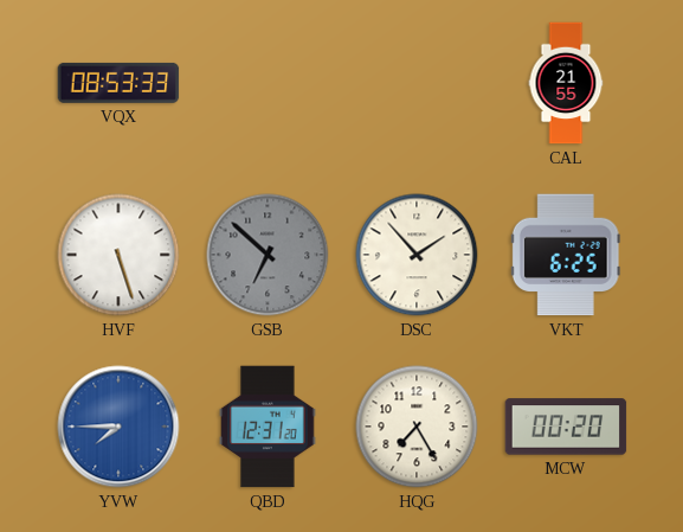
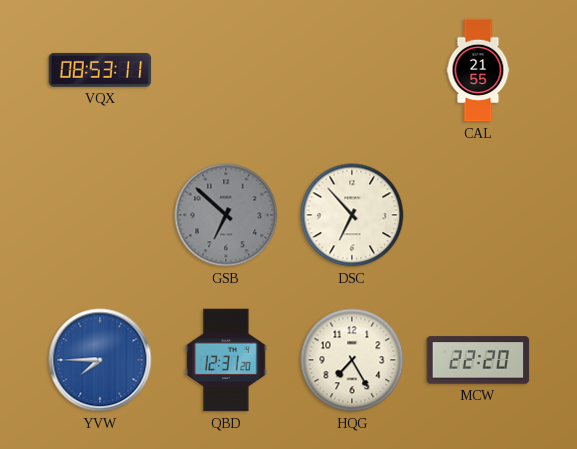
VQX: 08:53:33 -> 08:53:11 (100, 70)
HVF: 5:27 -> none (118, 255)
DSC: 1:53 -> 6:53 (352, 215)
VKT: 6:25 -> none (566, 255)
MCW: 00:20 -> 22:20 (478, 360)
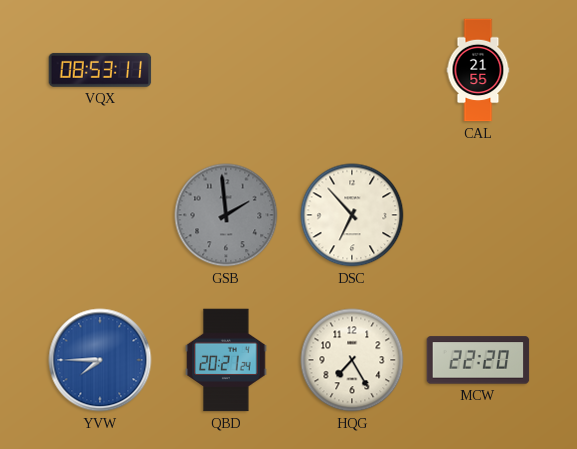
GSB: 6:52 -> 1:59 (226, 215)
QBD: 12:31 -> 20:21 (226, 360)
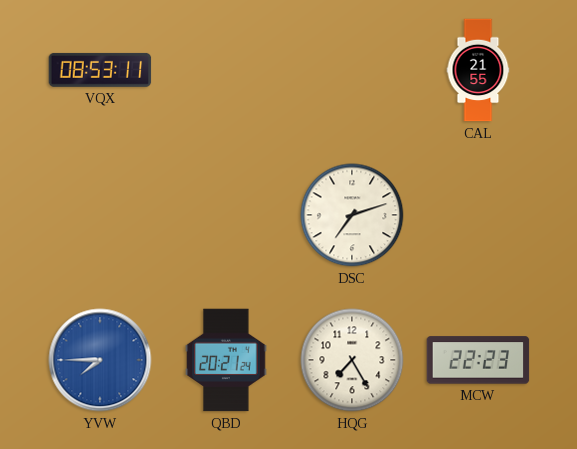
GSB: 1:59 -> none (226, 215)
DSC: 6:53 -> 7:12 (352, 215)
MCW: 22:20 -> 22:23 (478, 360)
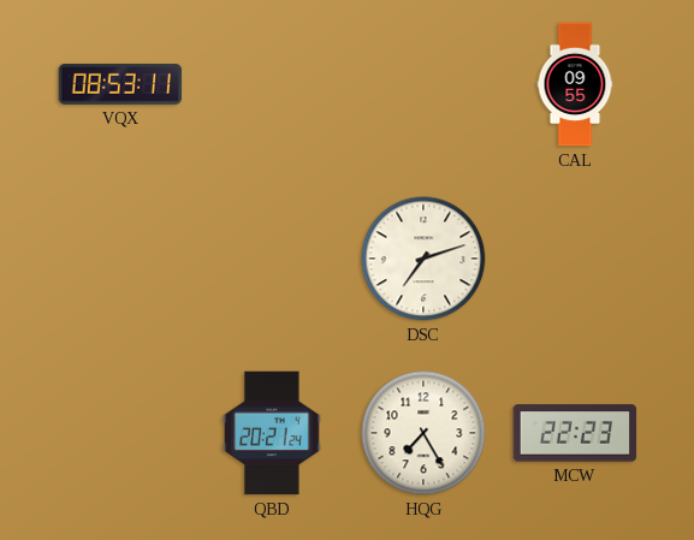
CAL: 21:55 -> 09:55 (575, 84)
YVW: 7:45 -> none (100, 360)
